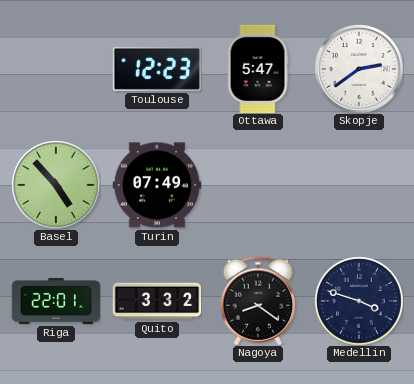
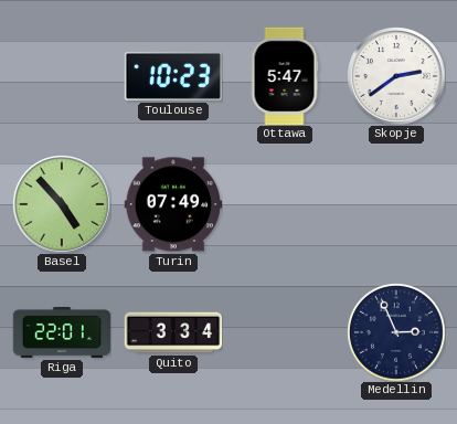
Toulouse: 12:23 -> 10:23 (172, 76)
Quito: 3:32 -> 3:34 (173, 332)
Nagoya: 8:21 -> none (258, 301)
Medellin: 3:48 -> 2:56 (396, 332)
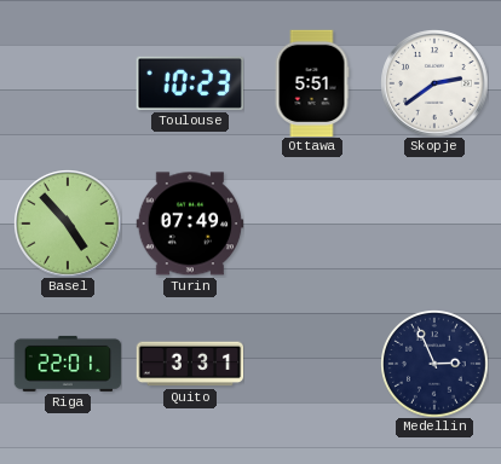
Ottawa: 5:47 -> 5:51 (312, 83)
Quito: 3:34 -> 3:31 (190, 364)
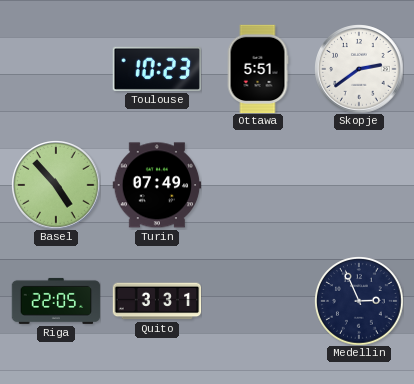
Riga: 22:01 -> 22:05 (56, 301)
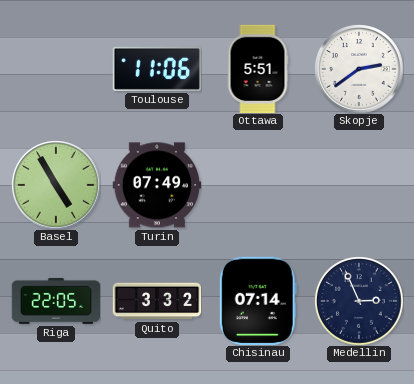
Toulouse: 10:23 -> 11:06 (156, 69)
Basel: 4:53 -> 4:55 (56, 185)
Quito: 3:31 -> 3:32 (157, 301)
Chisinau: none -> 07:14 (258, 300)
